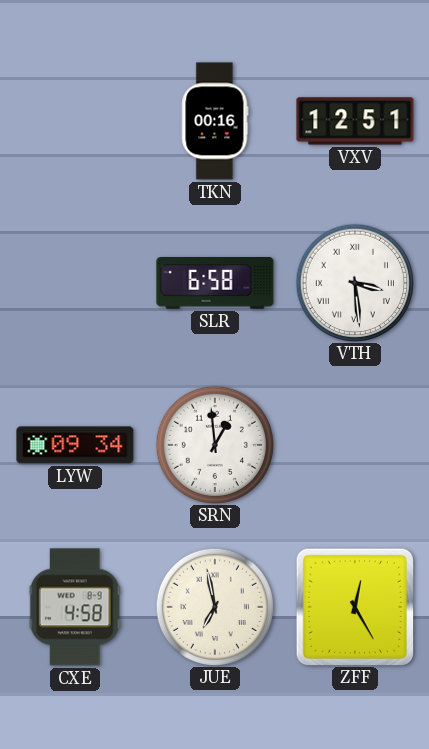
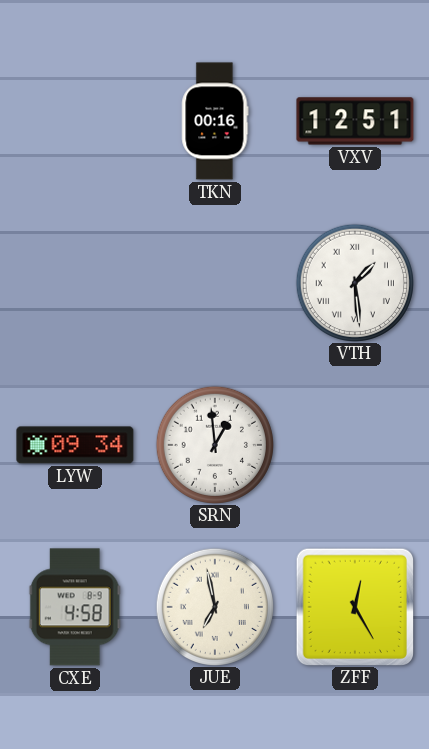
SLR: 6:58 -> none (215, 284)
VTH: 3:29 -> 1:29 (354, 282)
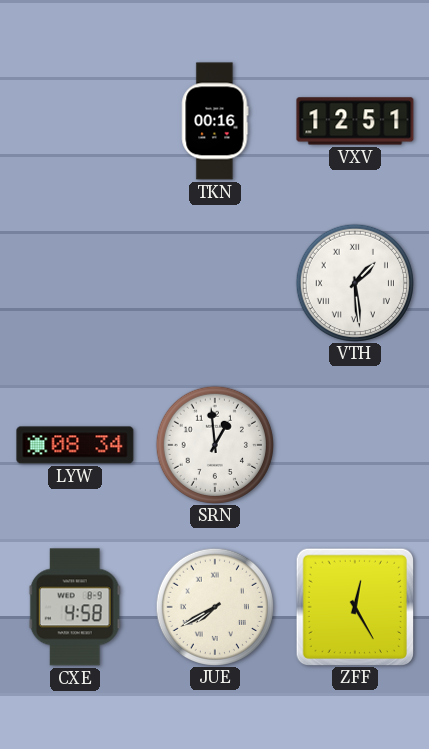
LYW: 09:34 -> 08:34 (75, 445)
JUE: 6:58 -> 7:40 (214, 606)
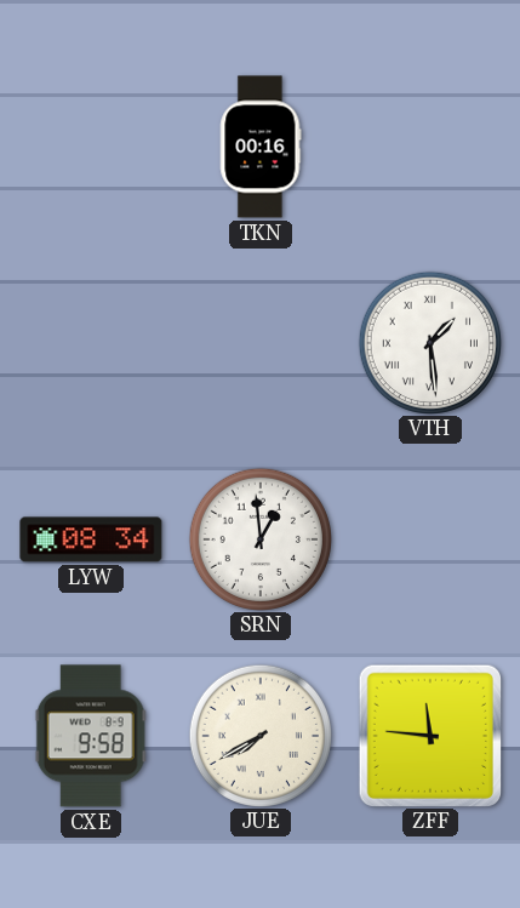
VXV: 12:51 -> none (355, 121)
CXE: 4:58 -> 9:58 (91, 736)
ZFF: 12:25 -> 11:46 (429, 735)
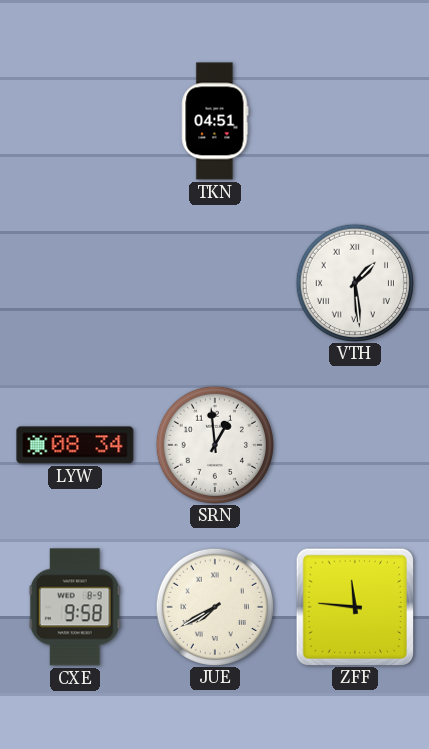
TKN: 00:16 -> 04:51 (215, 121)
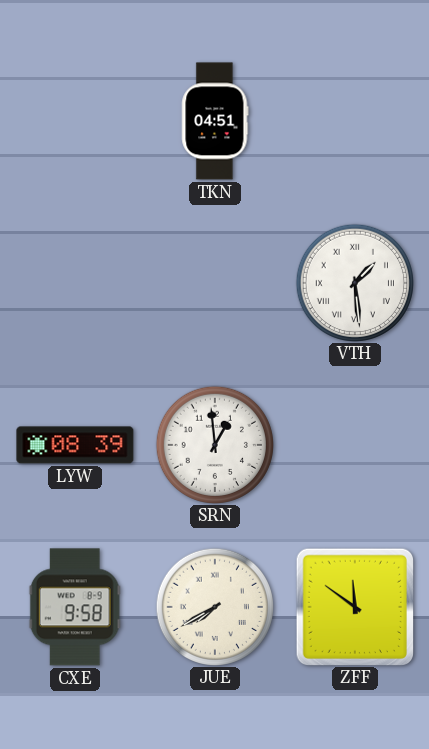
LYW: 08:34 -> 08:39 (75, 445)
ZFF: 11:46 -> 11:51 (354, 606)
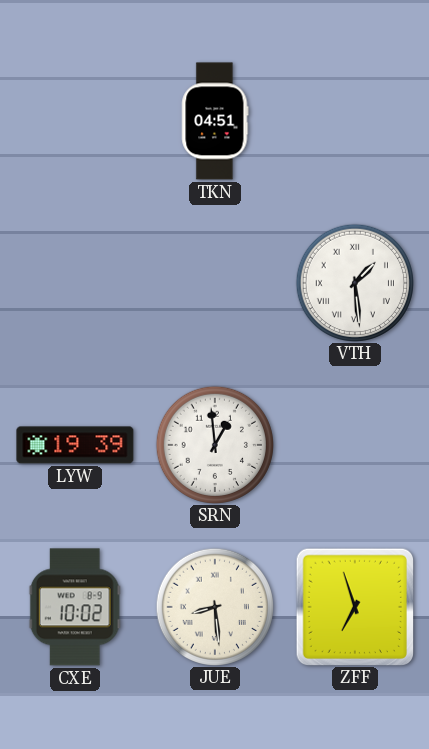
LYW: 08:39 -> 19:39 (75, 445)
CXE: 9:58 -> 10:02 (75, 607)
JUE: 7:40 -> 8:29 (214, 606)
ZFF: 11:51 -> 6:57 (354, 606)
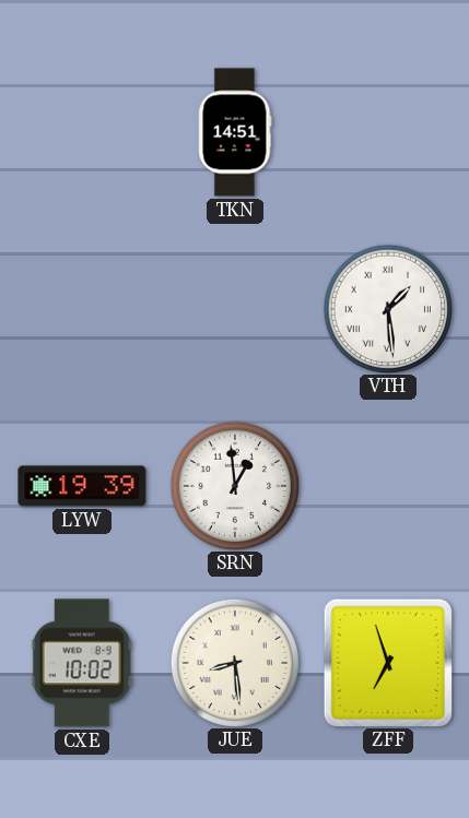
TKN: 04:51 -> 14:51 (235, 132)
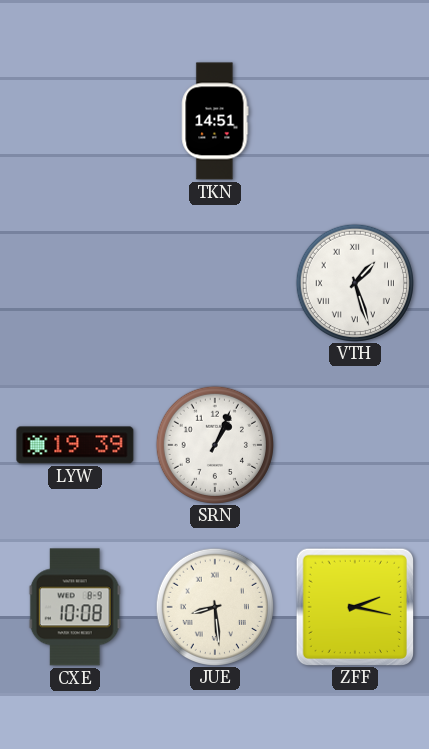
VTH: 1:29 -> 1:27 (354, 282)
SRN: 12:59 -> 1:04 (214, 444)
CXE: 10:02 -> 10:08 (75, 607)
ZFF: 6:57 -> 2:17 (354, 606)
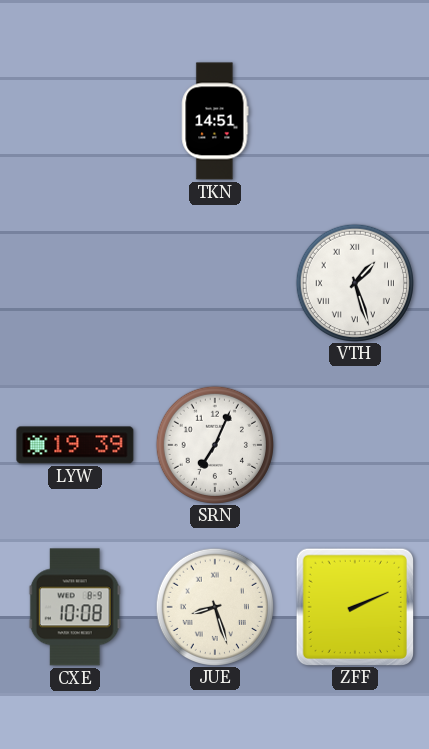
SRN: 1:04 -> 7:04 (214, 444)
JUE: 8:29 -> 8:27 (214, 606)
ZFF: 2:17 -> 2:11 (354, 606)
